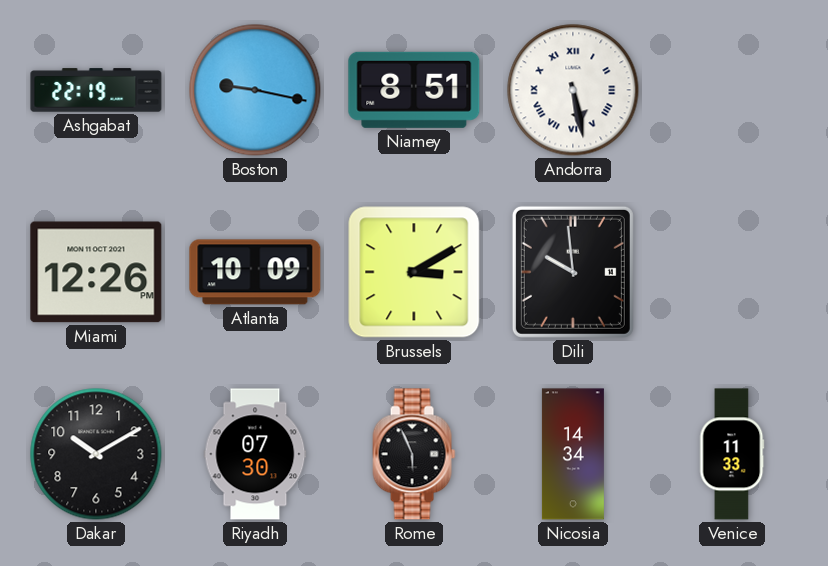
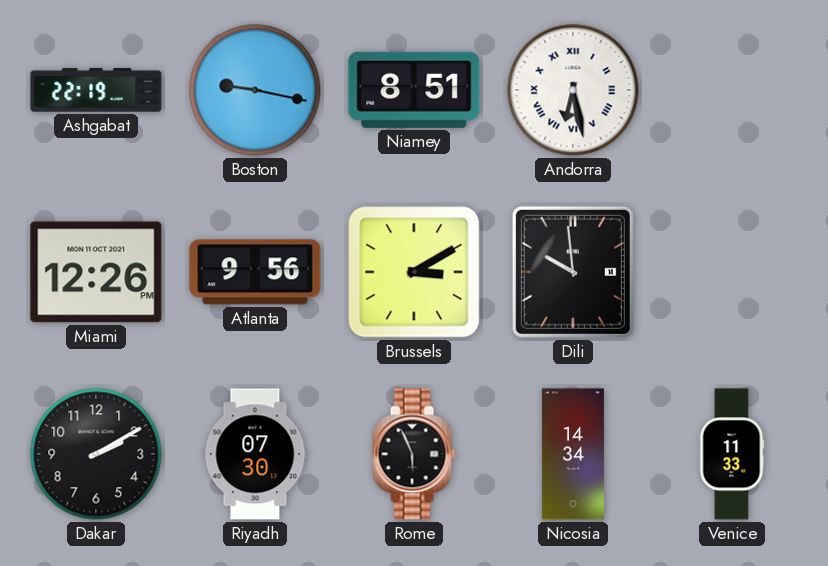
Andorra: 5:28 -> 6:28 (573, 90)
Atlanta: 10:09 -> 9:56 (255, 272)
Dakar: 10:10 -> 2:10 (96, 454)
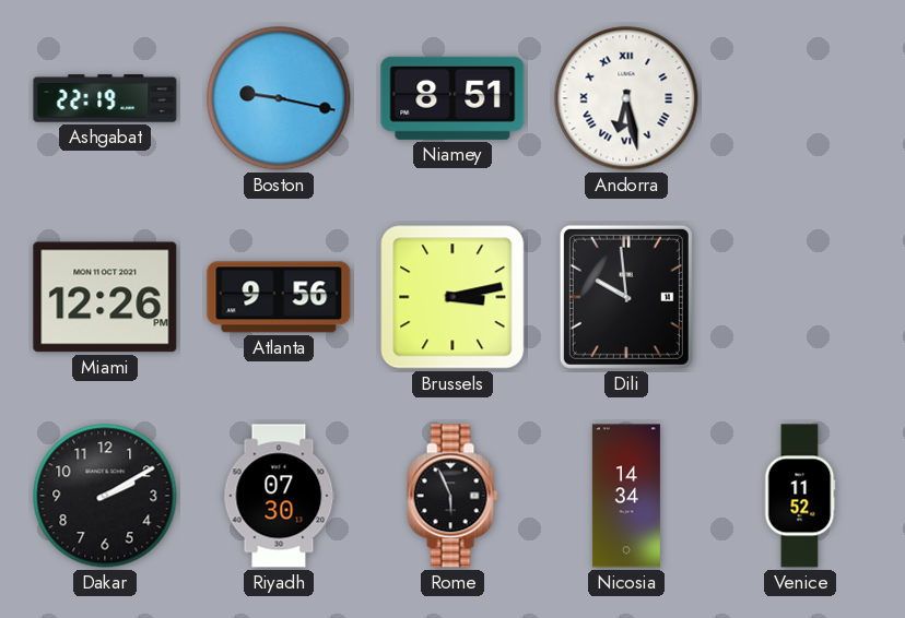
Brussels: 3:10 -> 3:13 (452, 297)
Venice: 11:33 -> 11:52 (800, 496)
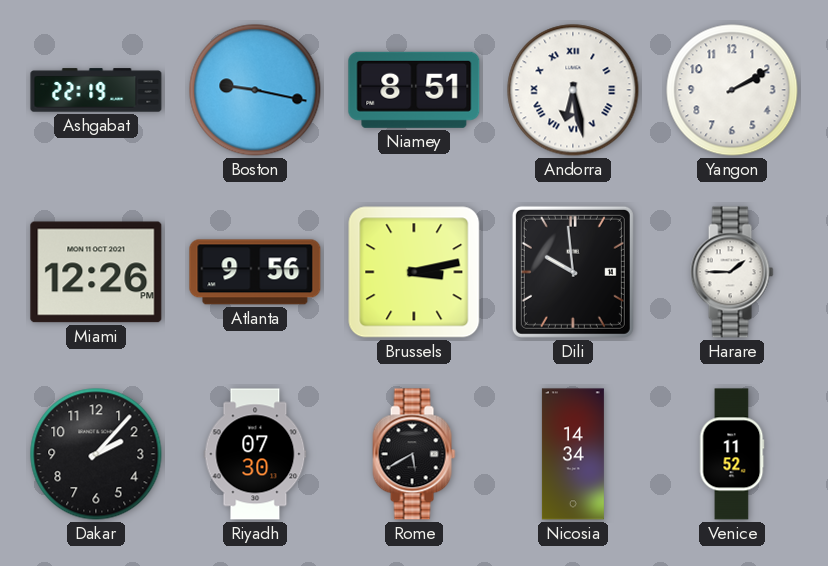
Yangon: none -> 2:10 (732, 90)
Harare: none -> 1:45 (732, 272)
Dakar: 2:10 -> 2:07 (96, 454)
Rome: 5:56 -> 5:40 (414, 454)
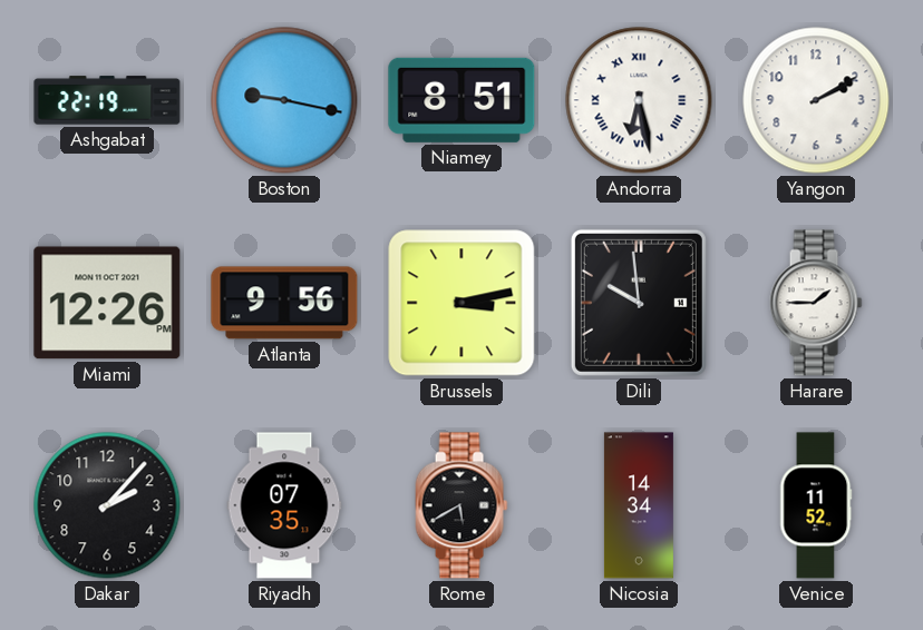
Riyadh: 07:30 -> 07:35 (284, 505)
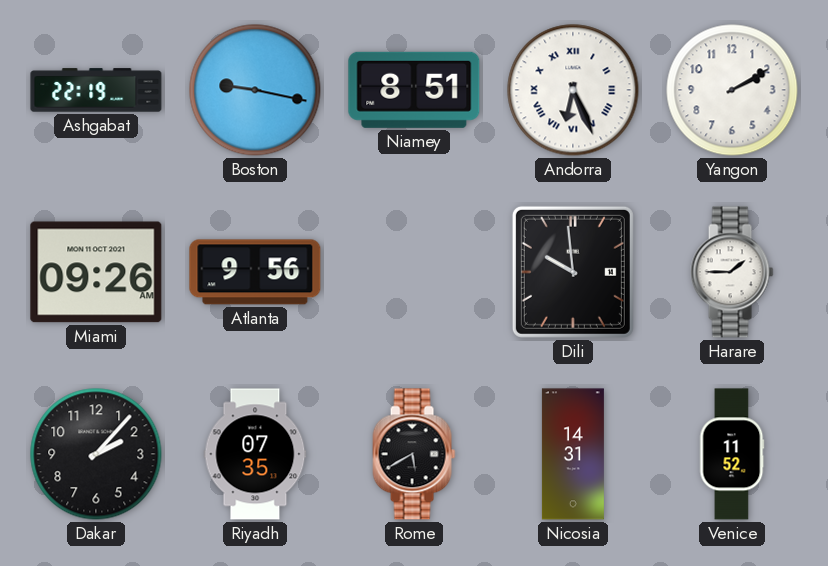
Andorra: 6:28 -> 6:26 (573, 90)
Miami: 12:26 -> 09:26 (96, 272)
Brussels: 3:13 -> none (461, 303)
Nicosia: 14:34 -> 14:31 (573, 454)
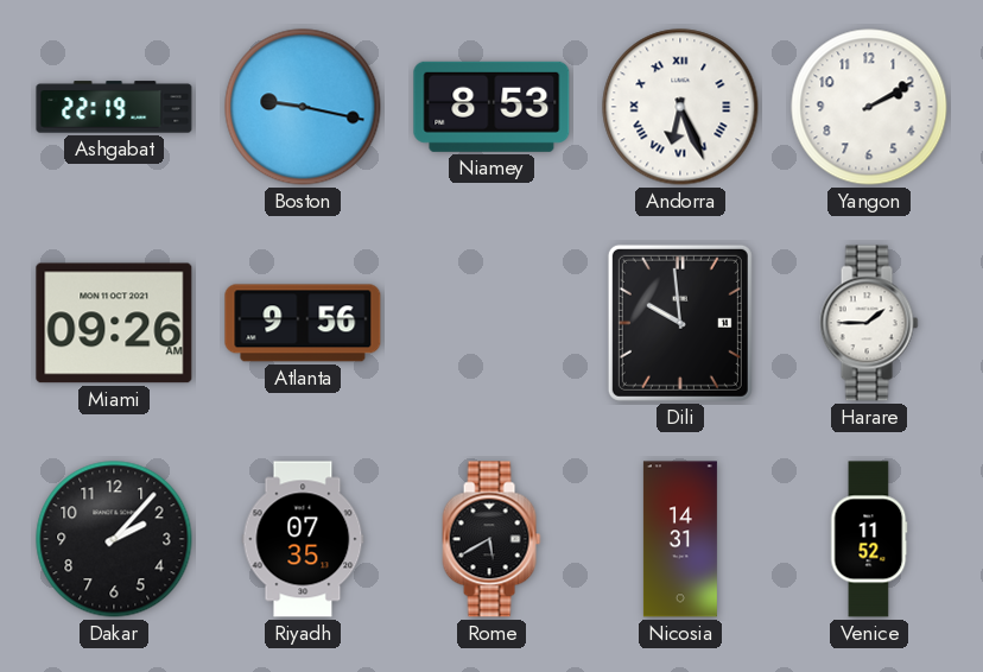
Niamey: 8:51 -> 8:53 (491, 107)
